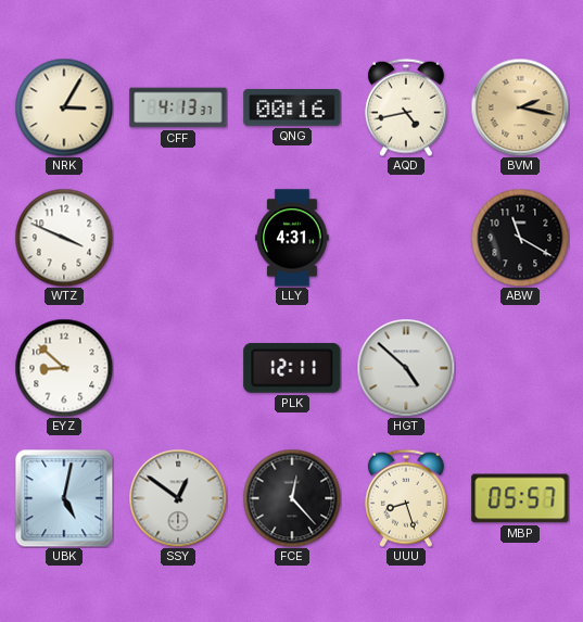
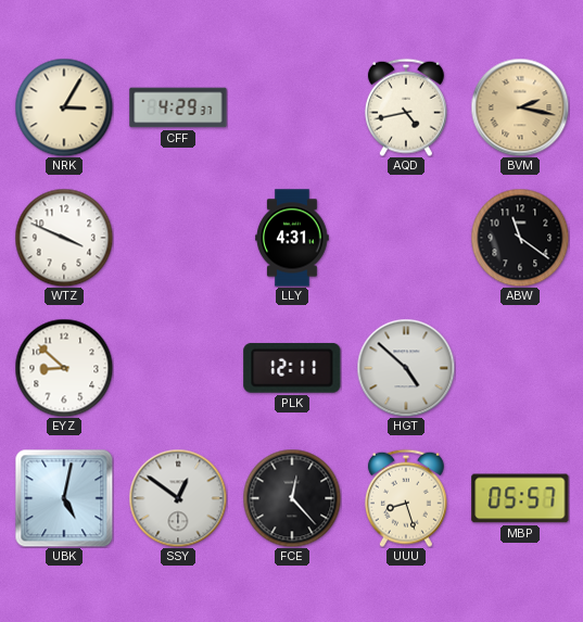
CFF: 4:13 -> 4:29 (178, 107)
QNG: 00:16 -> none (292, 107)
ABW: 11:20 -> 11:21 (520, 238)
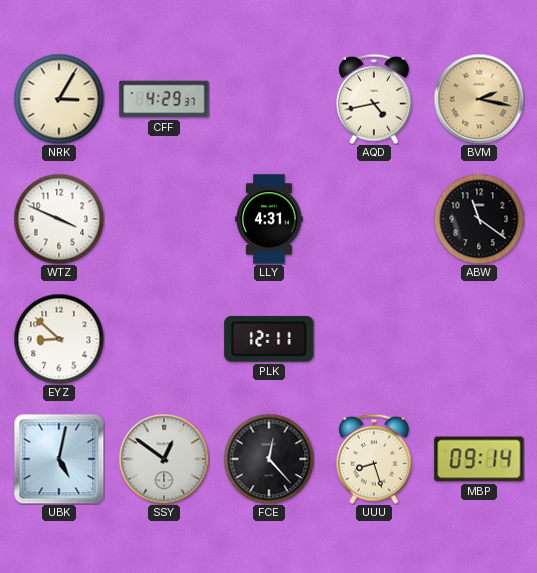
HGT: 4:52 -> none (406, 368)
MBP: 05:57 -> 09:14 (479, 459)
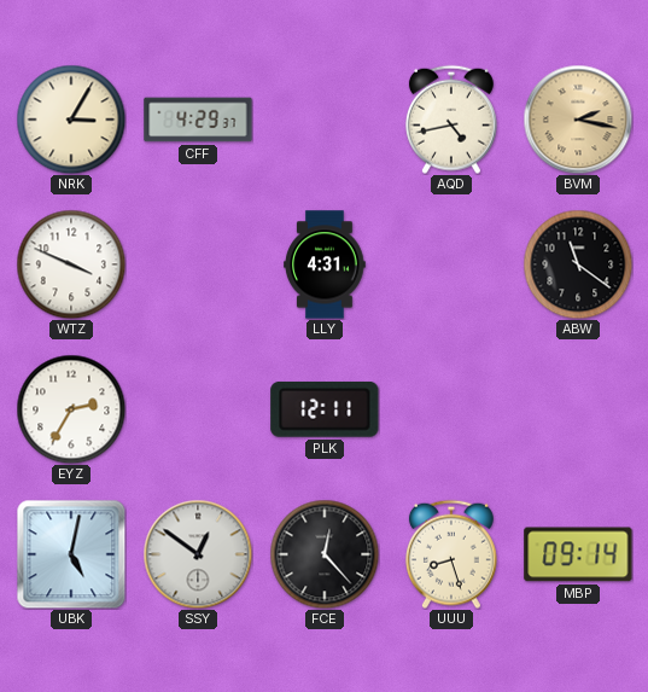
EYZ: 8:52 -> 2:35 (71, 409)
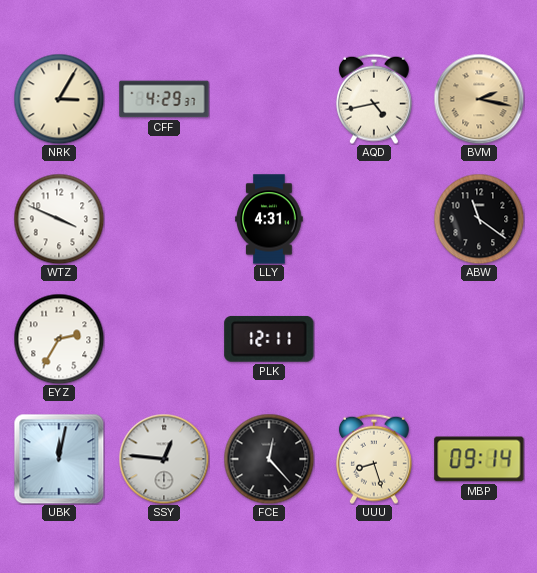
UBK: 5:02 -> 12:02 (59, 459)
SSY: 12:51 -> 12:46 (164, 459)
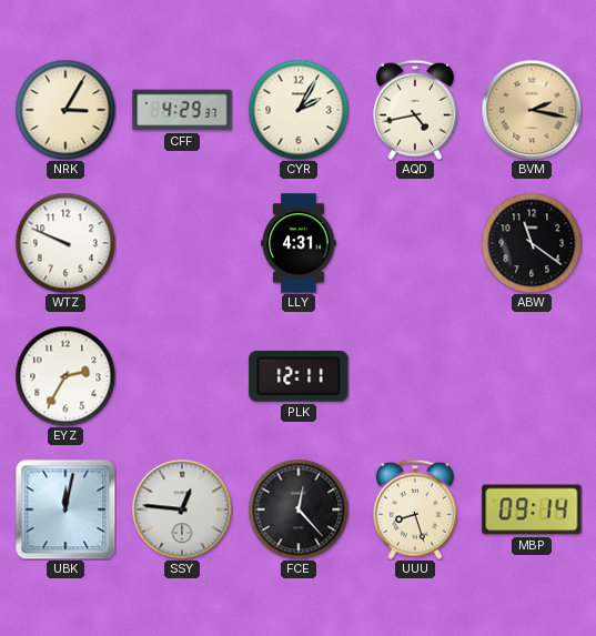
CYR: none -> 2:05 (299, 110)
WTZ: 3:49 -> 9:49 (65, 243)
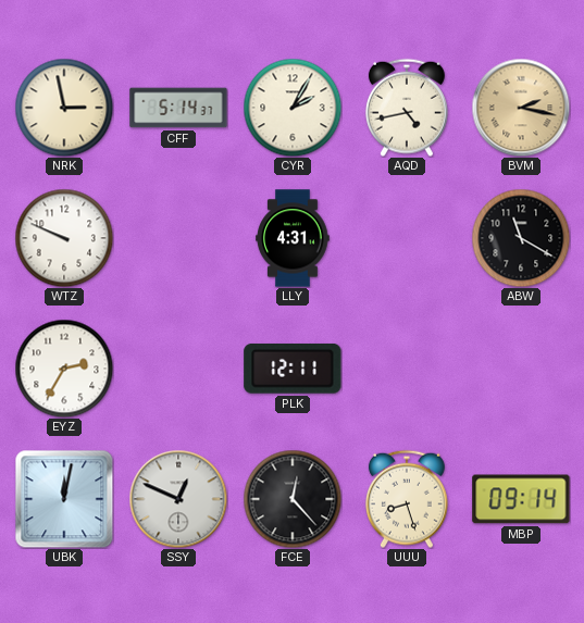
NRK: 3:05 -> 2:58 (64, 108)
CFF: 4:29 -> 5:14 (178, 108)
ABW: 11:21 -> 11:20 (521, 238)
SSY: 12:46 -> 12:49 (178, 499)
